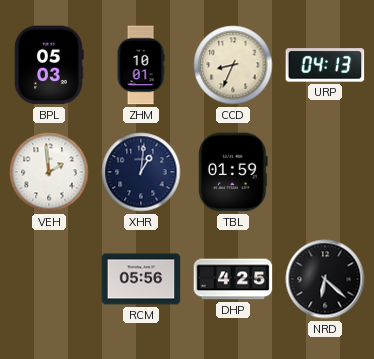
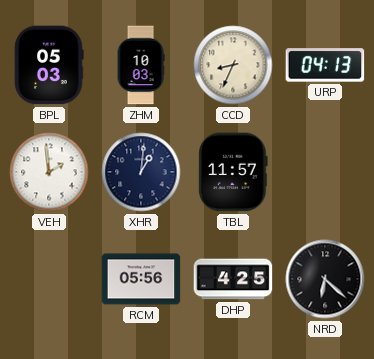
ZHM: 10:01 -> 10:03 (141, 65)
TBL: 01:59 -> 11:57 (233, 172)
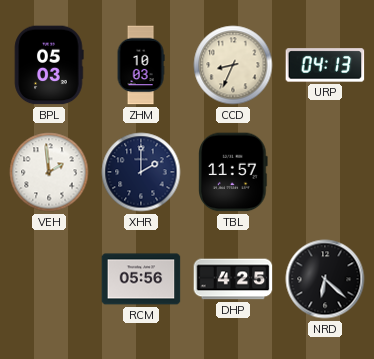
XHR: 1:01 -> 2:00 (141, 172)
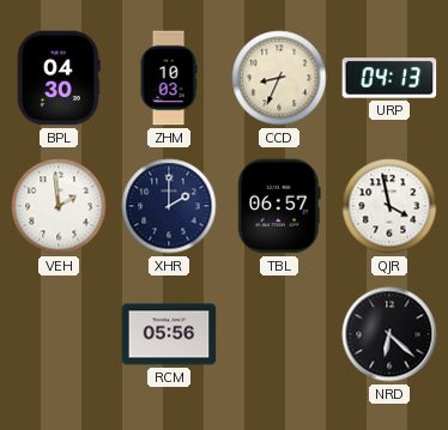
BPL: 05:03 -> 04:30 (59, 78)
TBL: 11:57 -> 06:57 (279, 206)
QJR: none -> 3:58 (389, 206)
DHP: 4:25 -> none (233, 279)
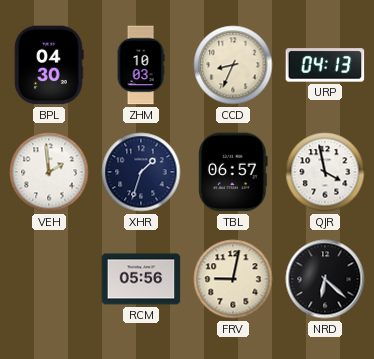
XHR: 2:00 -> 1:33 (141, 172)
FRV: none -> 9:02 (233, 279)
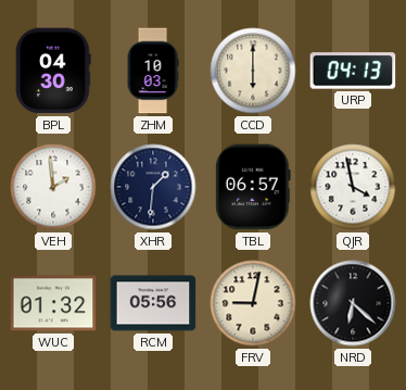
CCD: 8:34 -> 6:00 (253, 71)
XHR: 1:33 -> 1:31 (153, 187)
WUC: none -> 01:32 (53, 303)
